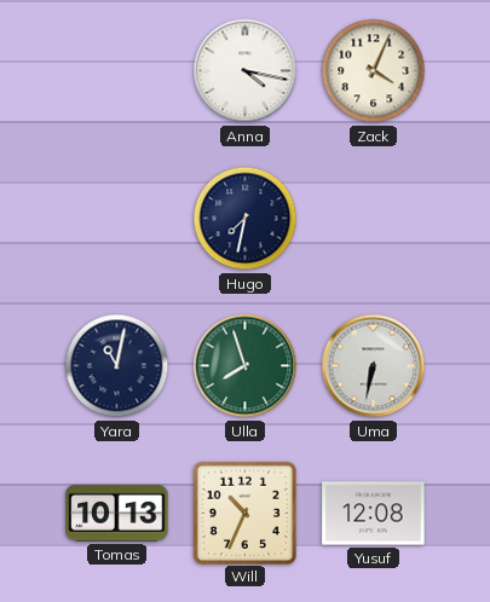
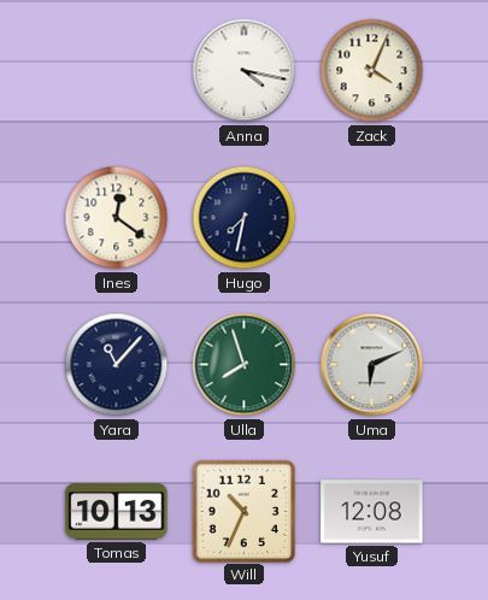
Ines: none -> 12:21 (117, 218)
Yara: 11:02 -> 11:07 (117, 365)
Uma: 6:32 -> 6:11 (372, 365)
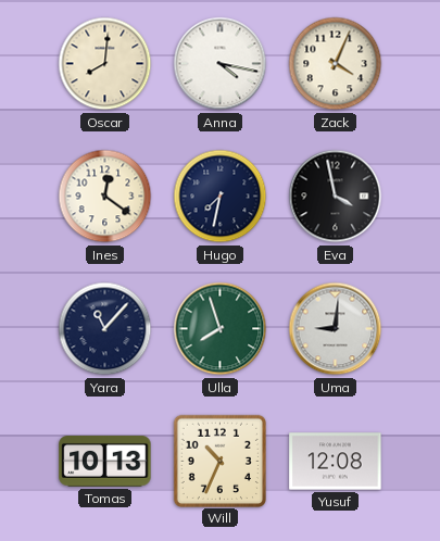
Oscar: none -> 8:01 (105, 64)
Eva: none -> 3:58 (336, 197)
Uma: 6:11 -> 9:01 (336, 329)
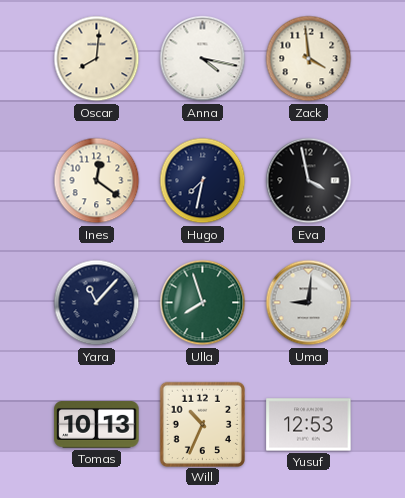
Zack: 4:04 -> 3:59 (309, 59)
Yusuf: 12:08 -> 12:53 (309, 425)
